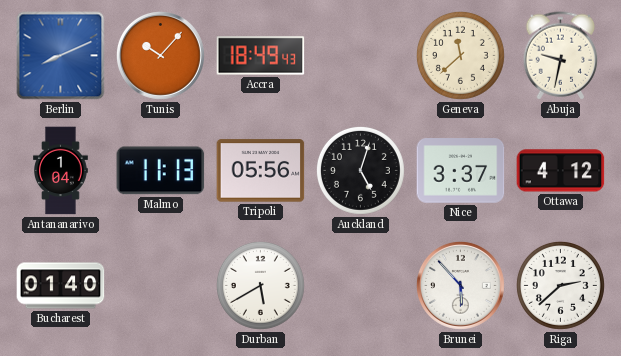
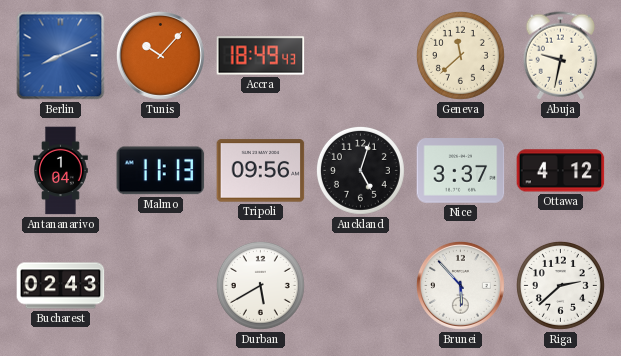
Tripoli: 05:56 -> 09:56 (261, 171)
Bucharest: 01:40 -> 02:43 (61, 286)
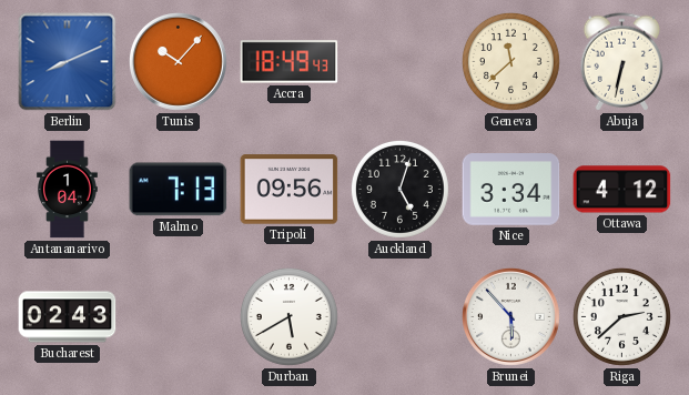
Abuja: 9:32 -> 6:32 (622, 62)
Malmo: 11:13 -> 7:13 (179, 190)
Nice: 3:37 -> 3:34 (511, 190)
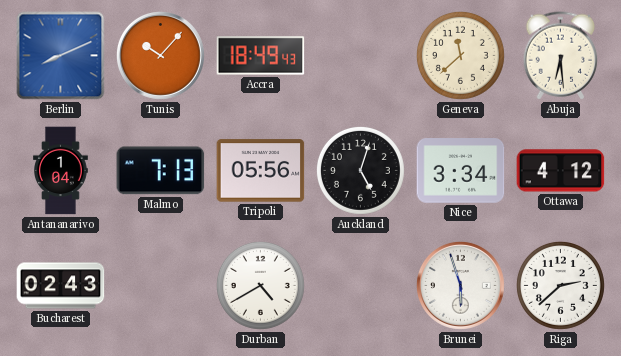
Abuja: 6:32 -> 6:29 (561, 56)
Tripoli: 09:56 -> 05:56 (261, 171)
Durban: 5:40 -> 4:40 (260, 285)
Brunei: 5:53 -> 5:57 (460, 285)
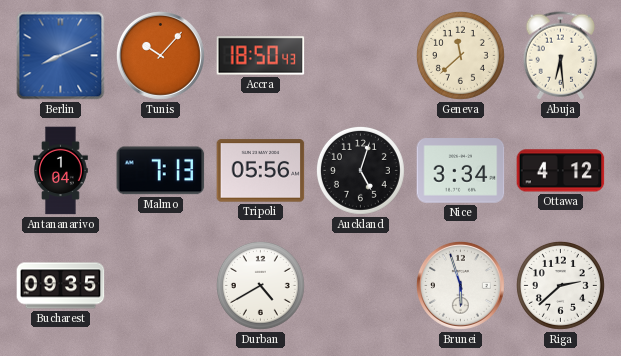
Accra: 18:49 -> 18:50 (261, 56)
Bucharest: 02:43 -> 09:35 (61, 286)
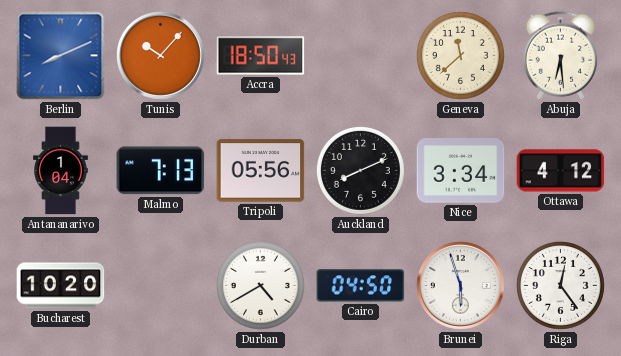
Auckland: 5:03 -> 8:11 (360, 170)
Bucharest: 09:35 -> 10:20 (61, 286)
Cairo: none -> 04:50 (361, 286)
Riga: 2:38 -> 12:24 (560, 285)
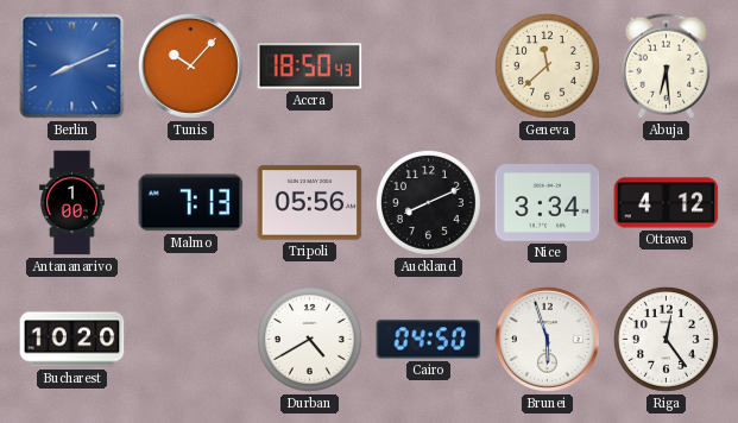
Antananarivo: 1:04 -> 1:00 (72, 203)
